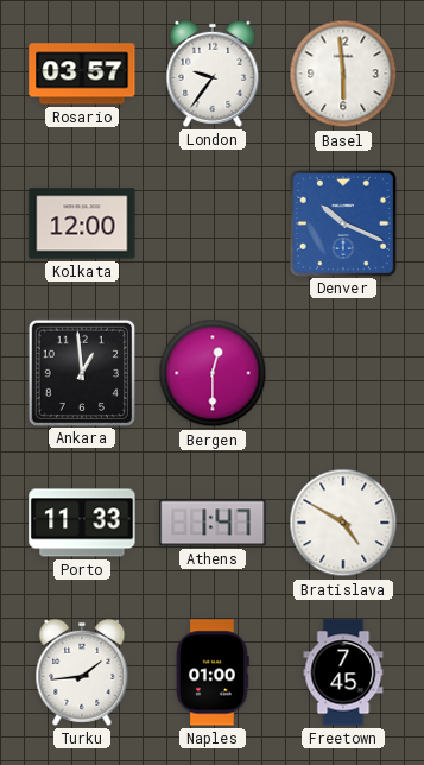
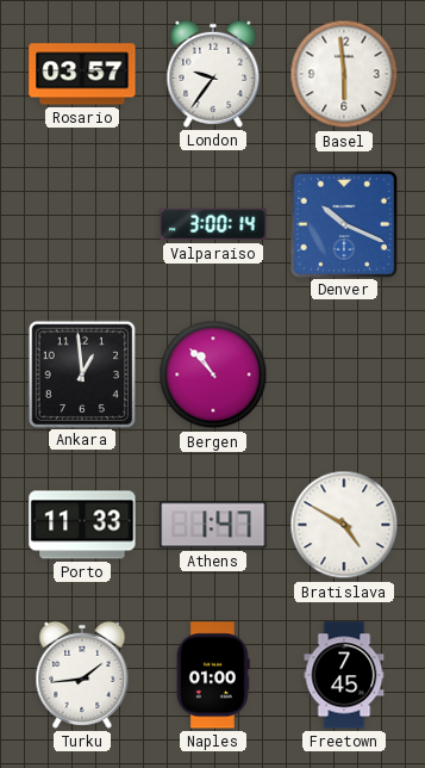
Kolkata: 12:00 -> none (82, 223)
Valparaiso: none -> 3:00 (213, 224)
Bergen: 12:30 -> 10:53 (213, 374)
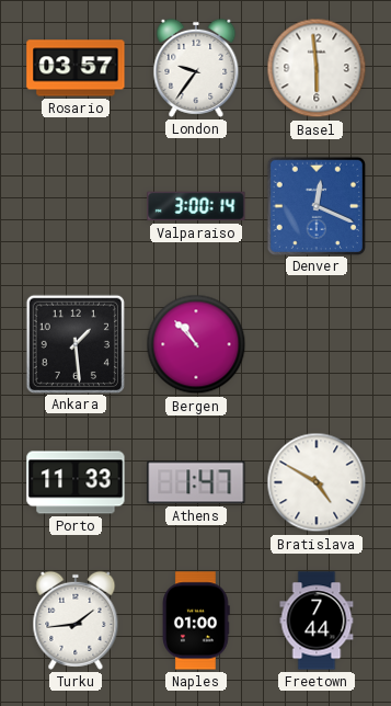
Denver: 10:19 -> 12:19 (315, 205)
Ankara: 12:59 -> 1:29 (74, 343)
Freetown: 7:45 -> 7:44 (317, 620)
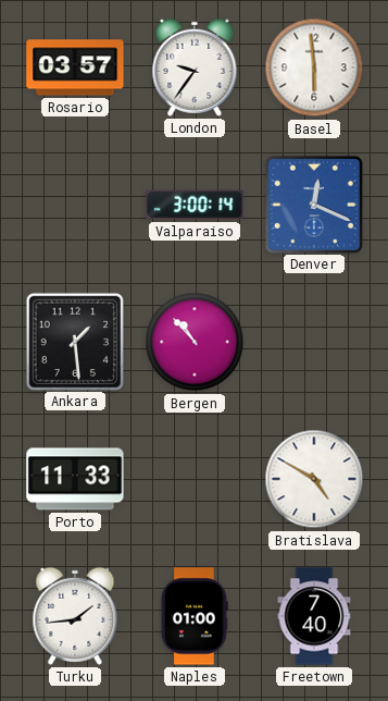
Athens: 1:47 -> none (196, 482)
Freetown: 7:44 -> 7:40 (314, 616)
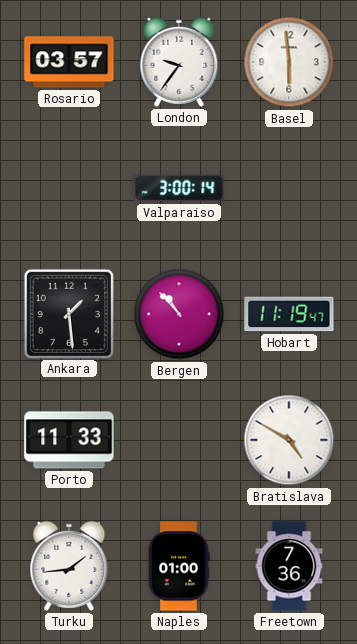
Denver: 12:19 -> none (313, 204)
Hobart: none -> 11:19 (289, 314)
Freetown: 7:40 -> 7:36 (289, 566)
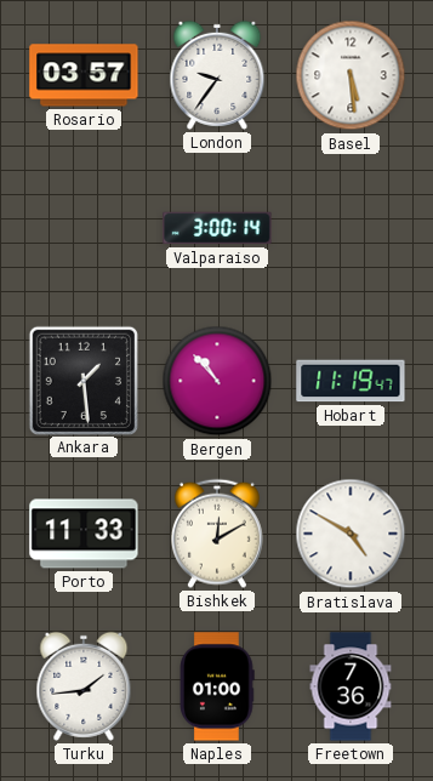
Basel: 5:59 -> 5:29 (351, 75)
Bishkek: none -> 12:10 (217, 534)
